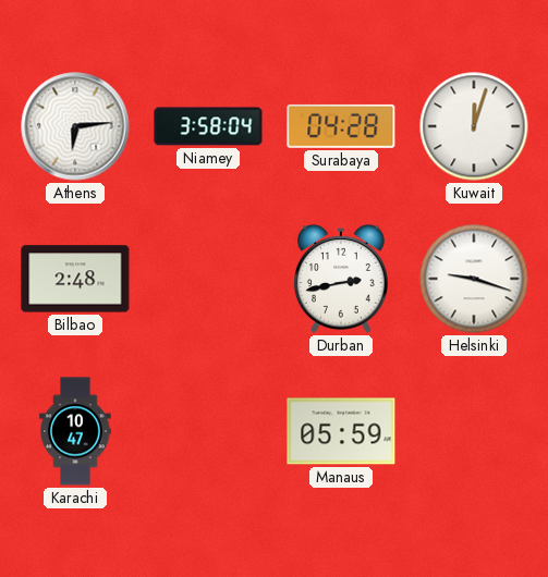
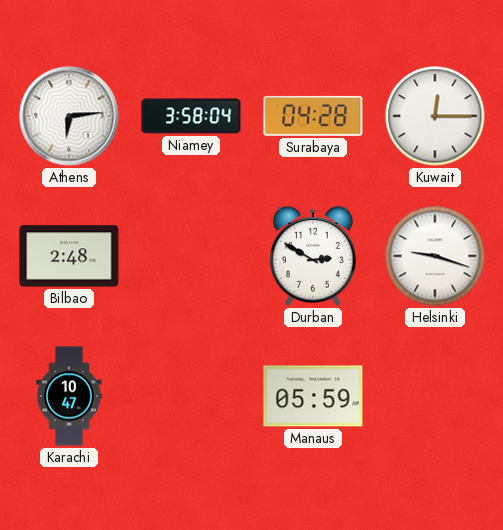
Kuwait: 12:03 -> 12:15 (435, 116)
Durban: 2:43 -> 2:50 (313, 256)
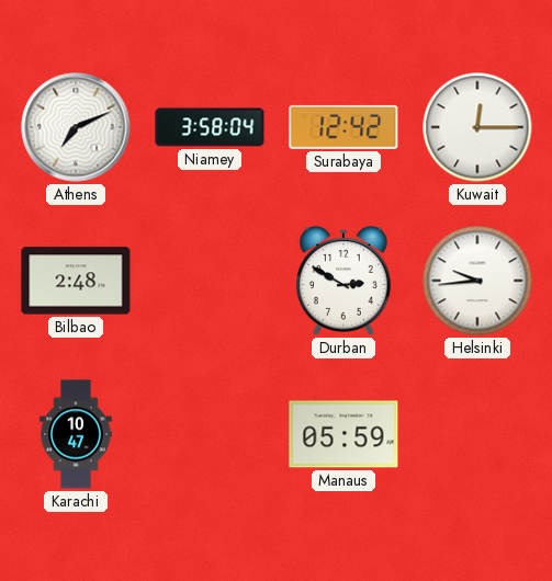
Athens: 6:14 -> 7:11 (76, 127)
Surabaya: 04:28 -> 12:42 (343, 127)
Helsinki: 9:18 -> 9:44 (477, 281)
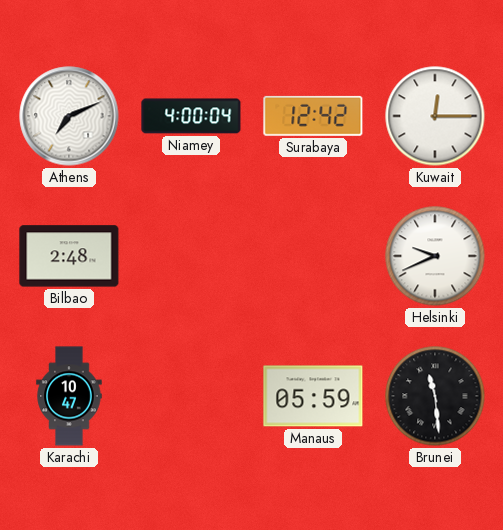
Niamey: 3:58 -> 4:00 (191, 116)
Durban: 2:50 -> none (343, 281)
Helsinki: 9:44 -> 9:41 (435, 256)
Brunei: none -> 11:29 (435, 396)
